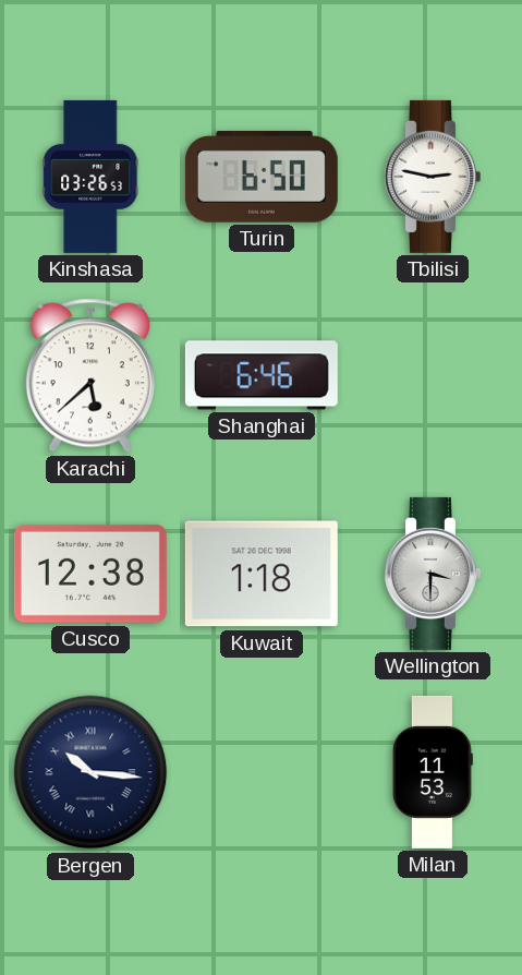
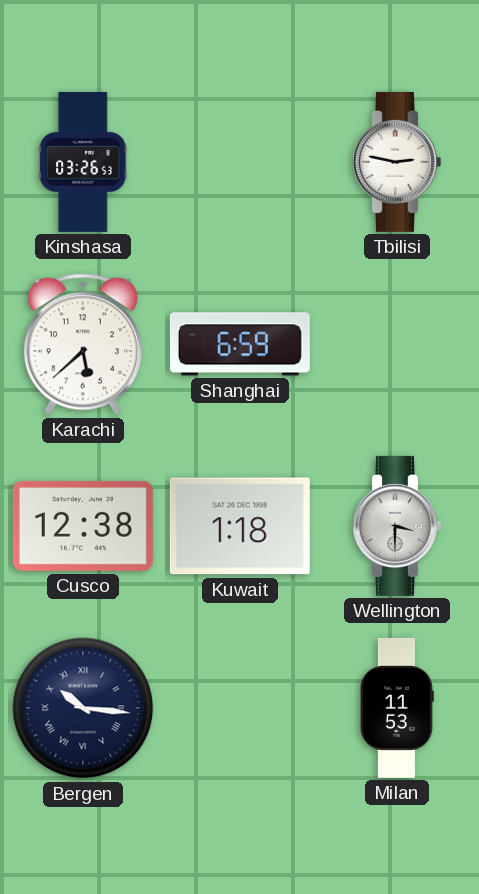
Turin: 6:50 -> none (262, 177)
Shanghai: 6:46 -> 6:59 (240, 344)
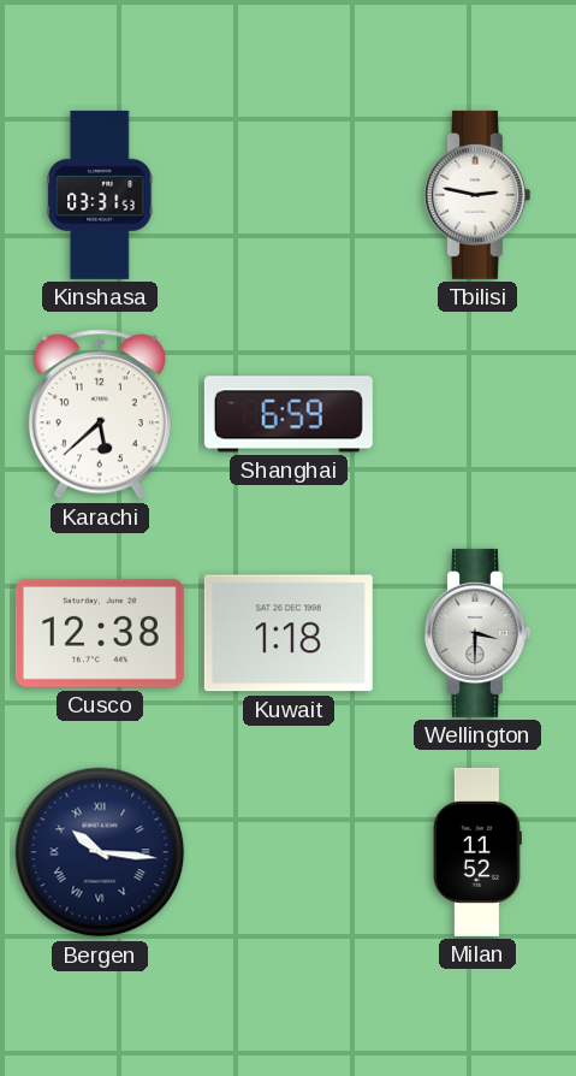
Kinshasa: 03:26 -> 03:31 (100, 195)
Milan: 11:53 -> 11:52 (477, 852)
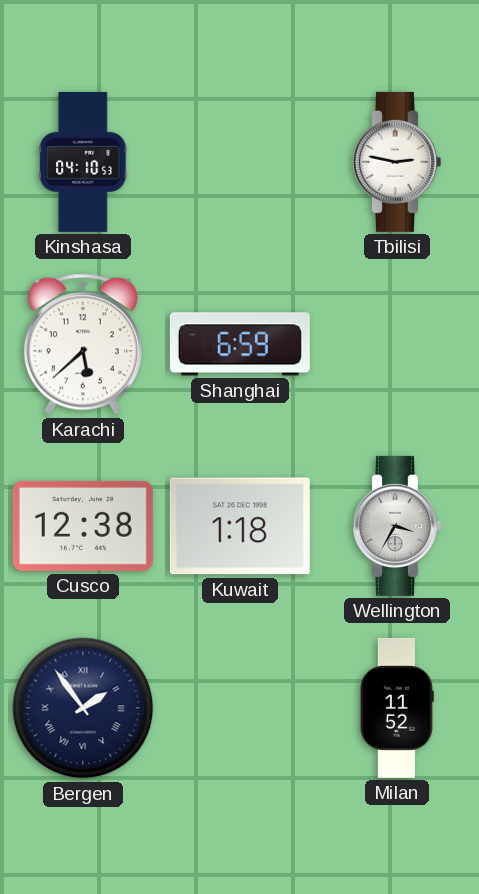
Kinshasa: 03:31 -> 04:10 (83, 162)
Wellington: 3:30 -> 3:35 (397, 526)
Bergen: 10:16 -> 1:54 (83, 708)
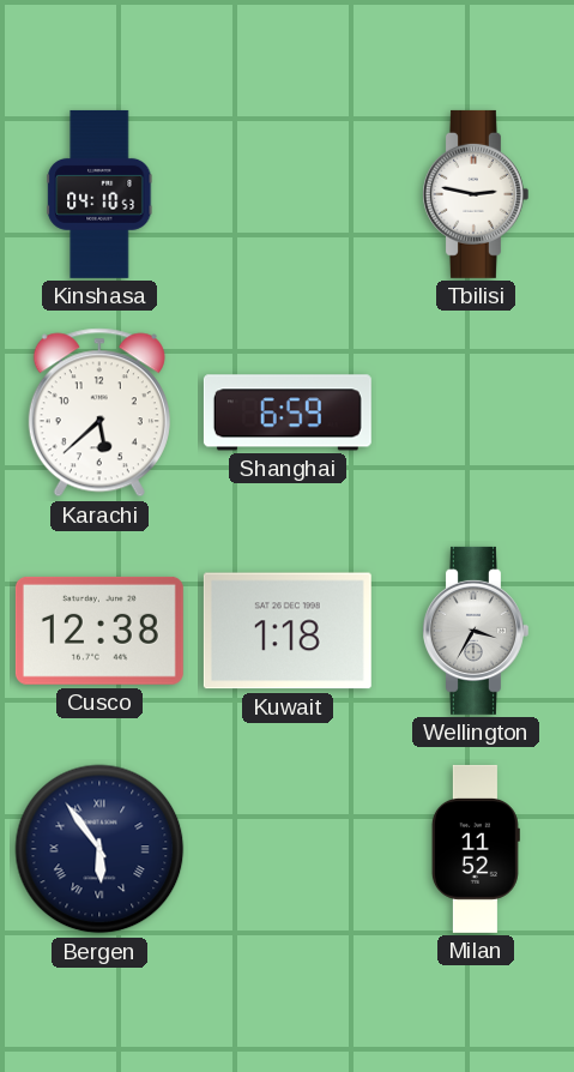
Bergen: 1:54 -> 5:54 (99, 849)
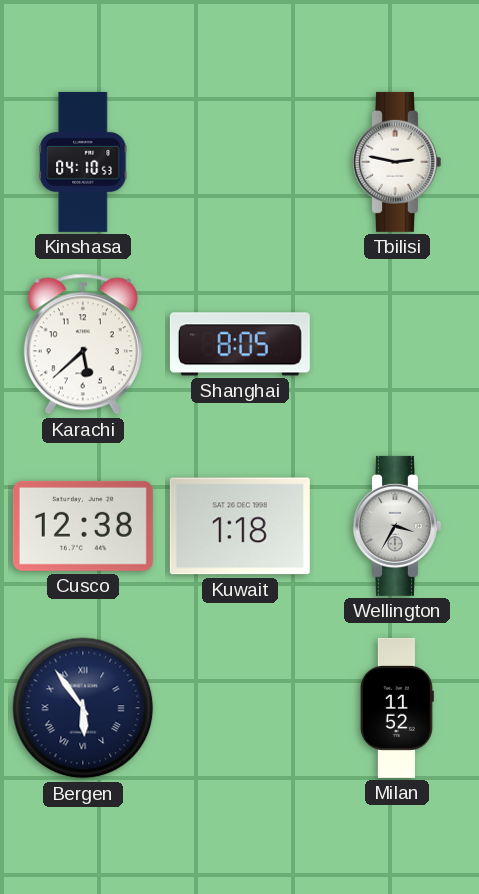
Shanghai: 6:59 -> 8:05 (240, 344)
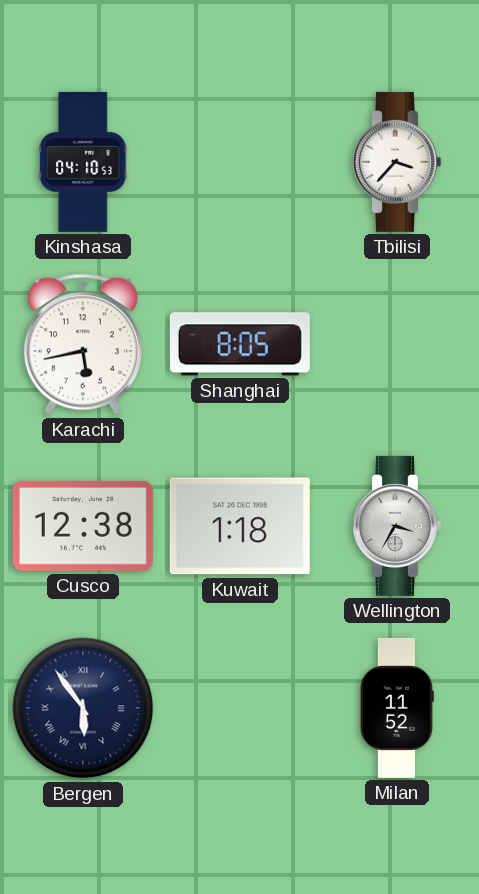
Tbilisi: 2:47 -> 3:37 (397, 162)
Karachi: 5:38 -> 5:43 (83, 344)
